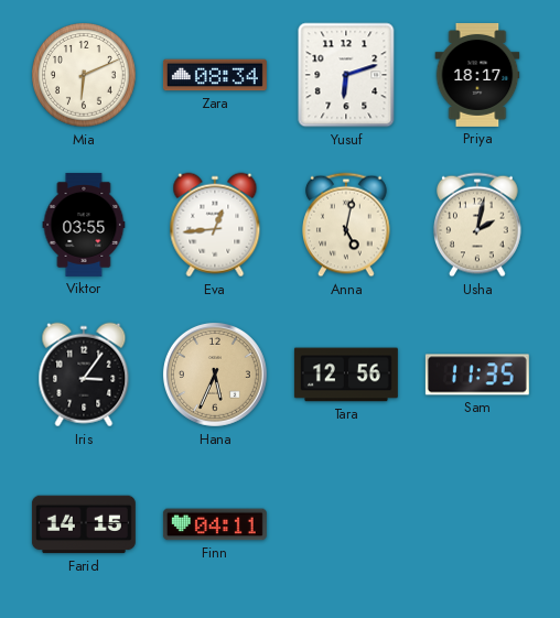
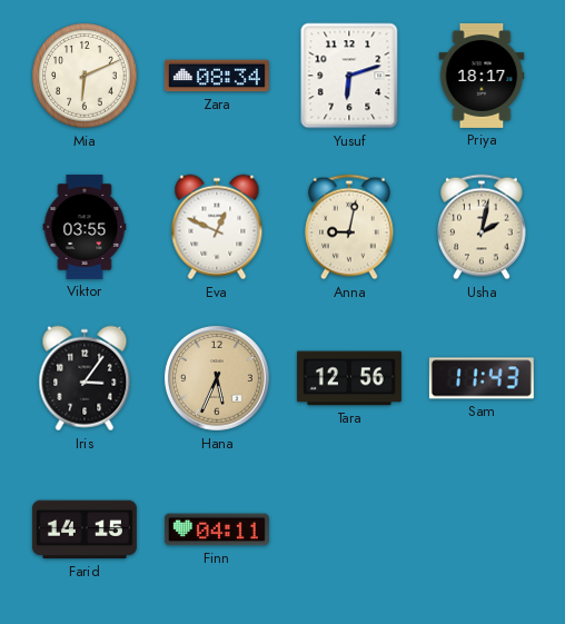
Eva: 12:44 -> 12:49 (217, 227)
Anna: 5:02 -> 9:02 (349, 227)
Sam: 11:35 -> 11:43 (482, 378)
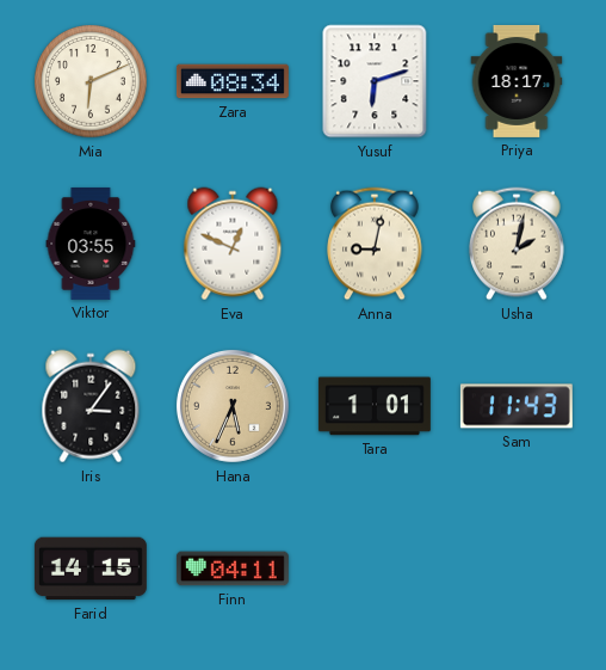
Tara: 12:56 -> 1:01 (375, 406)
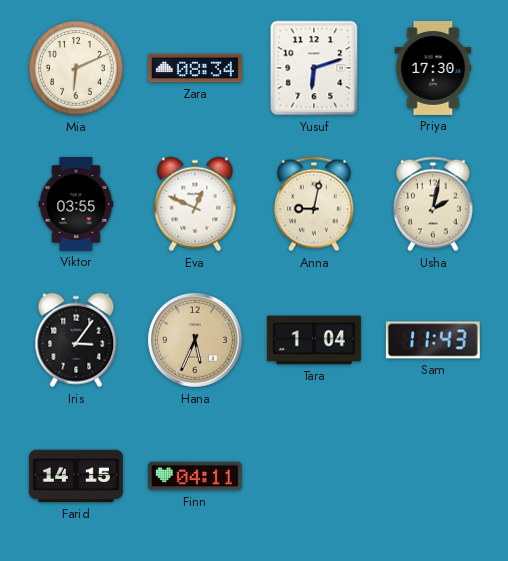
Priya: 18:17 -> 17:30 (433, 68)
Tara: 1:01 -> 1:04 (314, 340)
